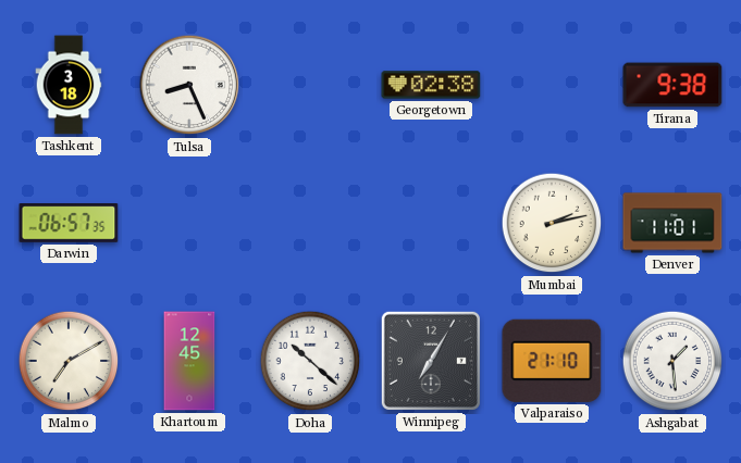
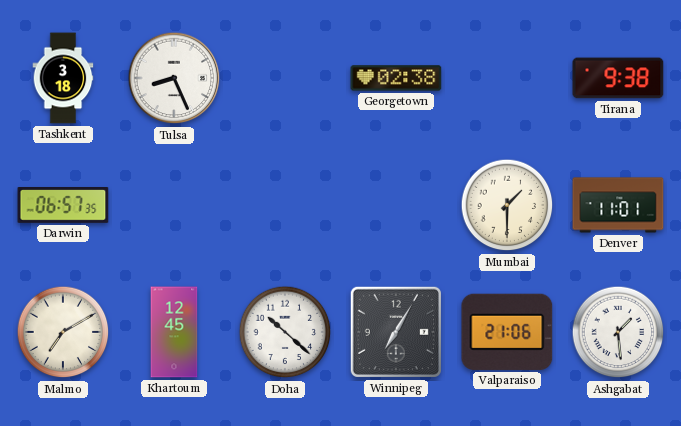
Mumbai: 2:13 -> 1:30 (507, 205)
Valparaiso: 21:10 -> 21:06 (507, 332)
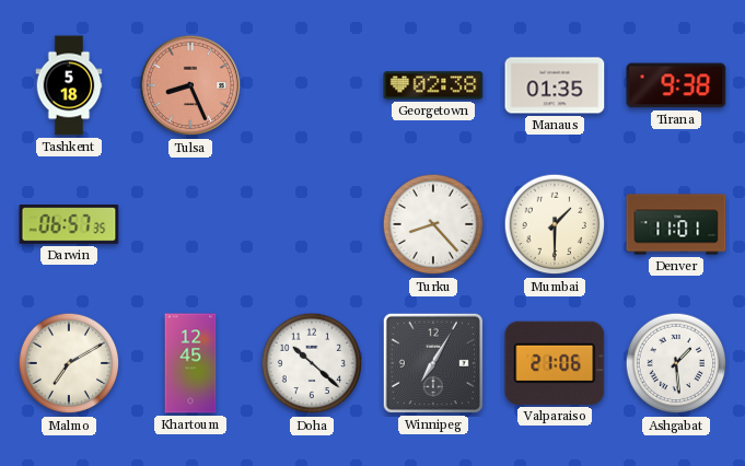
Tashkent: 3:18 -> 5:18 (69, 85)
Tulsa dial: white -> salmon (190, 85)
Manaus: none -> 01:35 (555, 85)
Turku: none -> 8:23 (433, 224)
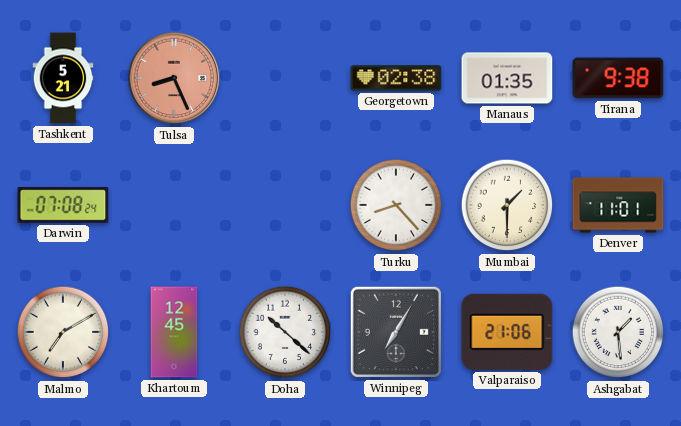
Tashkent: 5:18 -> 5:21 (63, 78)
Darwin: 06:57 -> 07:08 (63, 206)
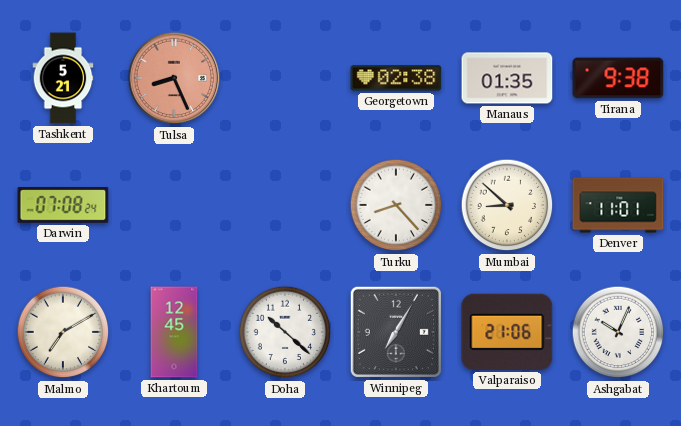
Mumbai: 1:30 -> 8:52 (507, 205)
Ashgabat: 1:29 -> 10:04 (618, 332)
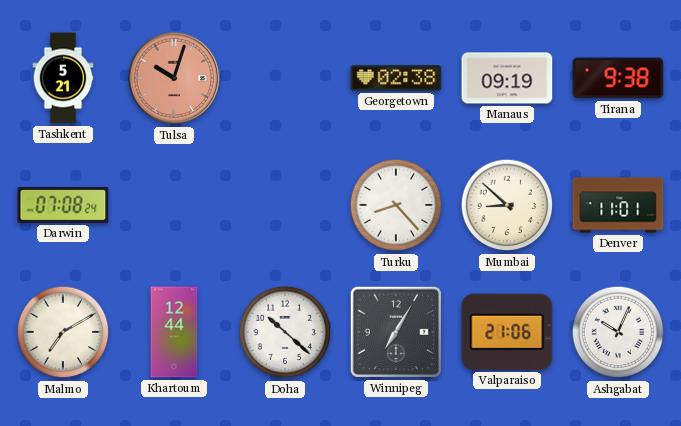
Tulsa: 8:26 -> 10:03 (174, 78)
Manaus: 01:35 -> 09:19 (507, 78)
Khartoum: 12:45 -> 12:44 (174, 332)
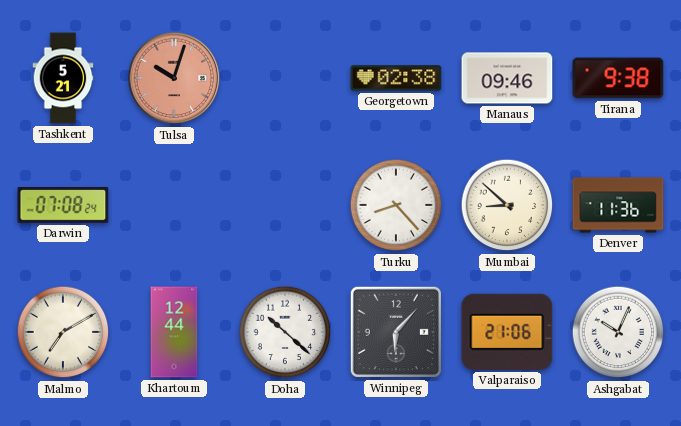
Manaus: 09:19 -> 09:46 (507, 78)
Denver: 11:01 -> 11:36 (618, 205)
Winnipeg: 7:05 -> 6:07 (396, 332)
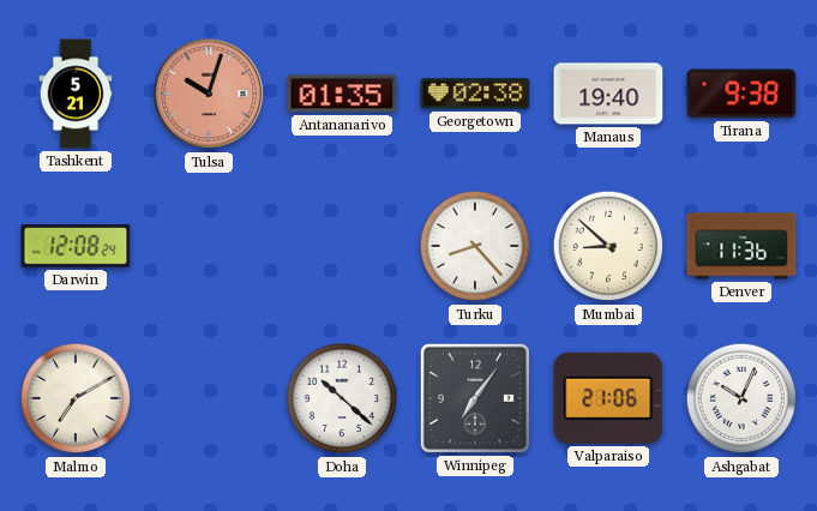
Antananarivo: none -> 01:35 (342, 94)
Manaus: 09:46 -> 19:40 (608, 94)
Darwin: 07:08 -> 12:08 (76, 247)
Khartoum: 12:44 -> none (174, 332)
Winnipeg: 6:07 -> 7:06 (475, 398)
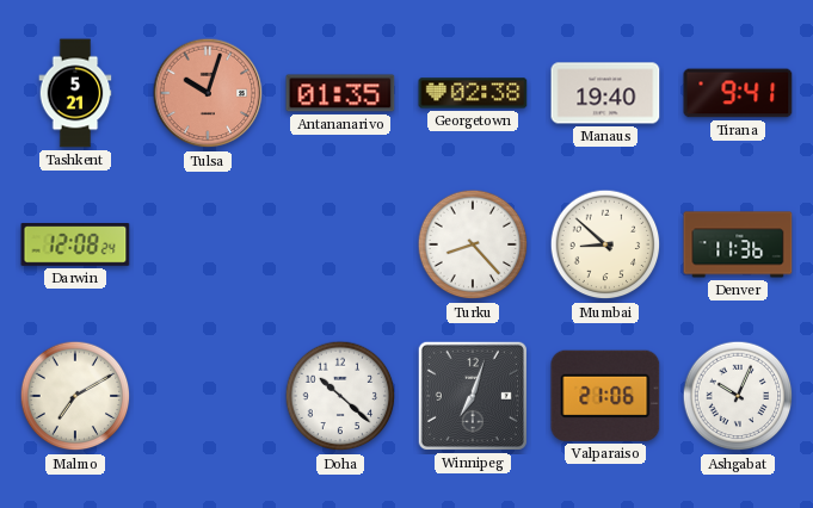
Tirana: 9:38 -> 9:41 (738, 93)
Winnipeg: 7:06 -> 7:03 (473, 396)
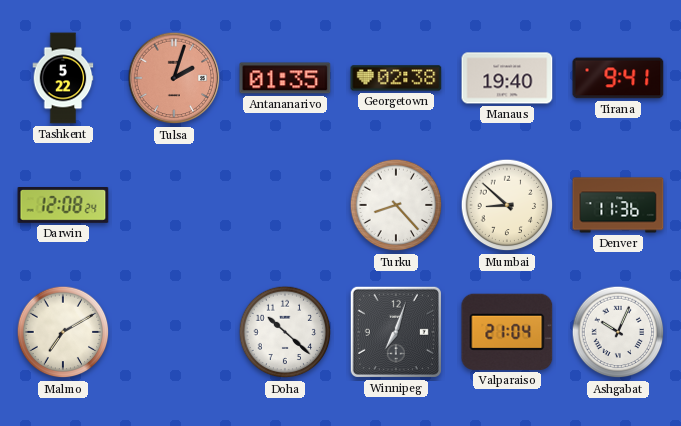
Tashkent: 5:21 -> 5:22 (63, 78)
Tulsa: 10:03 -> 2:03 (174, 78)
Valparaiso: 21:06 -> 21:04 (507, 332)
